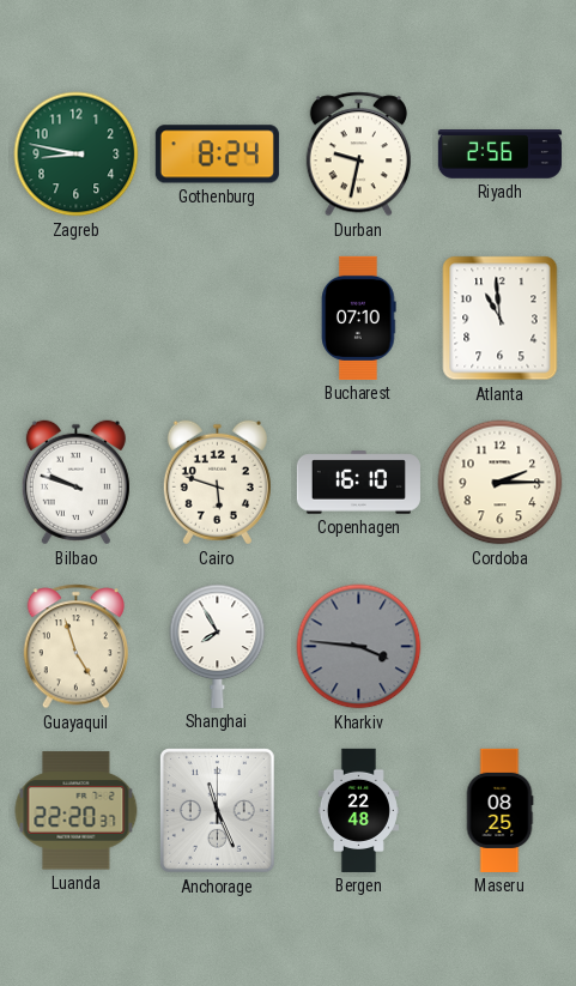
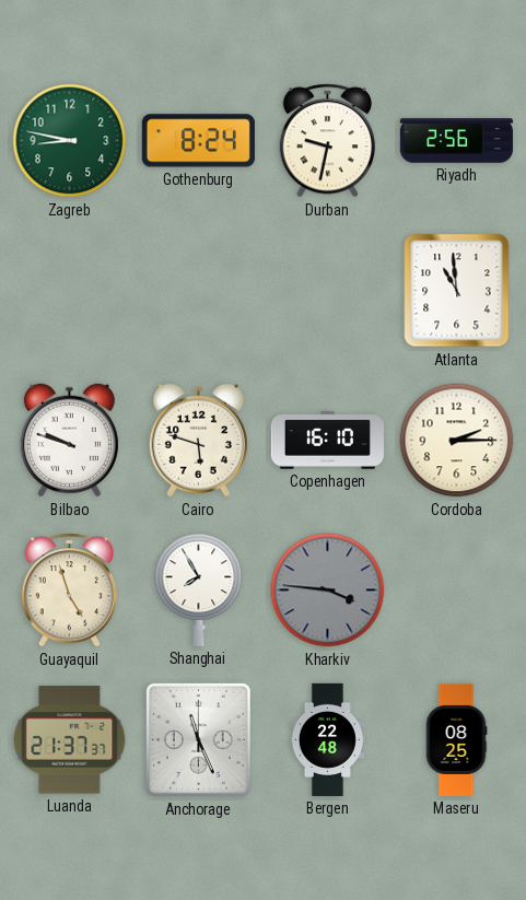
Bucharest: 07:10 -> none (359, 317)
Luanda: 22:20 -> 21:37 (70, 740)
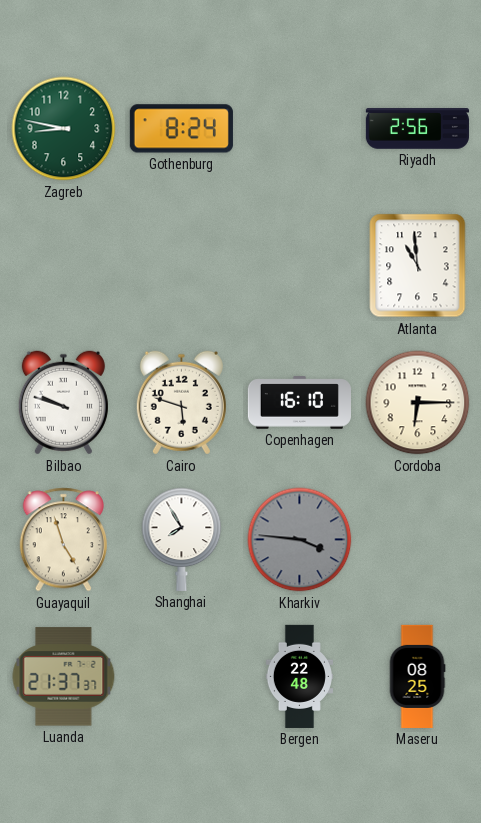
Durban: 9:32 -> none (327, 141)
Cordoba: 2:15 -> 6:15 (418, 403)
Anchorage: 11:26 -> none (199, 740)
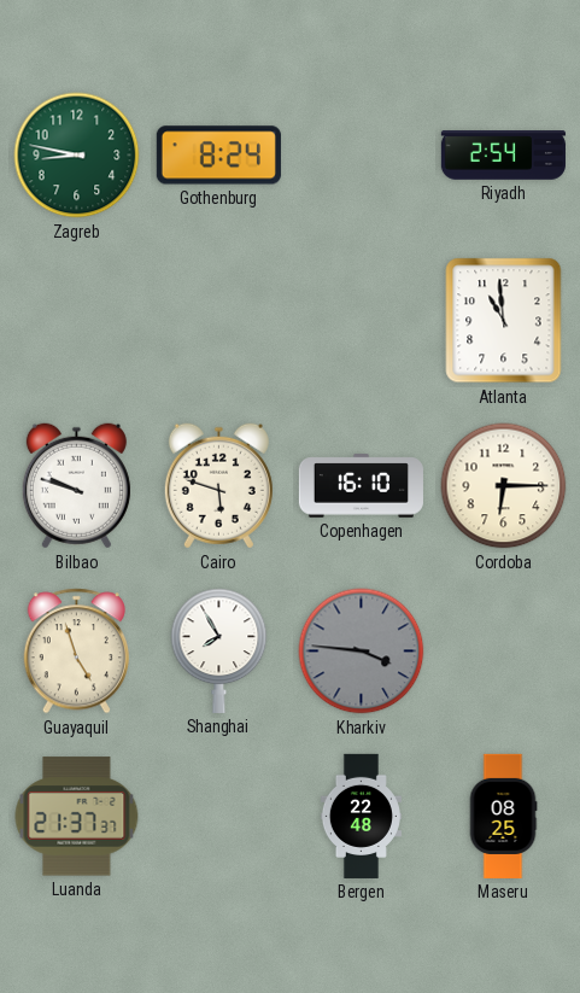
Riyadh: 2:56 -> 2:54 (503, 156)
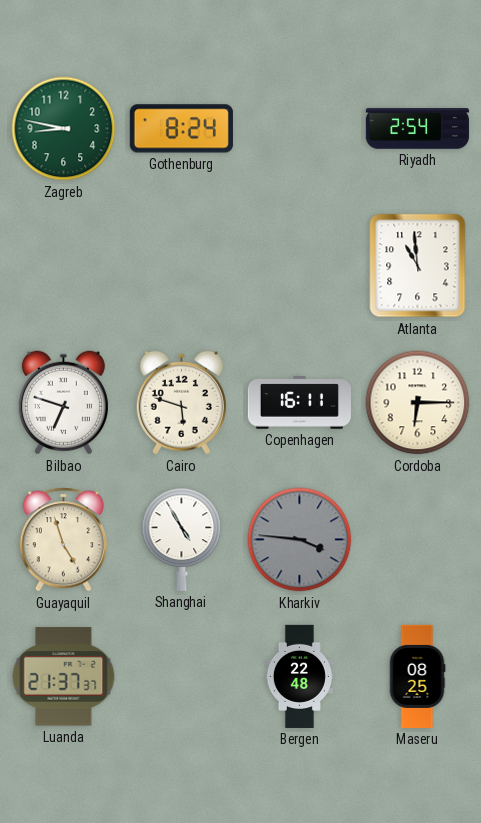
Bilbao: 9:48 -> 6:48 (63, 403)
Copenhagen: 16:10 -> 16:11 (299, 403)
Shanghai: 7:55 -> 4:55 (182, 539)
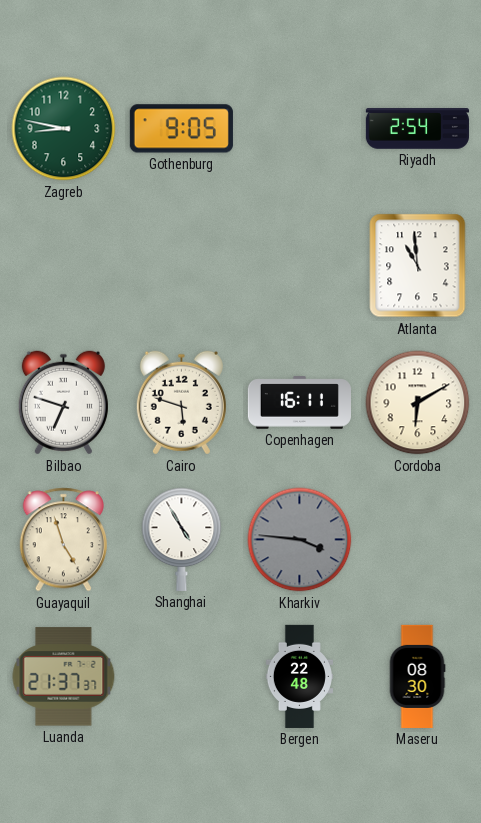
Gothenburg: 8:24 -> 9:05 (181, 129)
Cordoba: 6:15 -> 6:10 (418, 403)
Maseru: 08:25 -> 08:30 (417, 676)
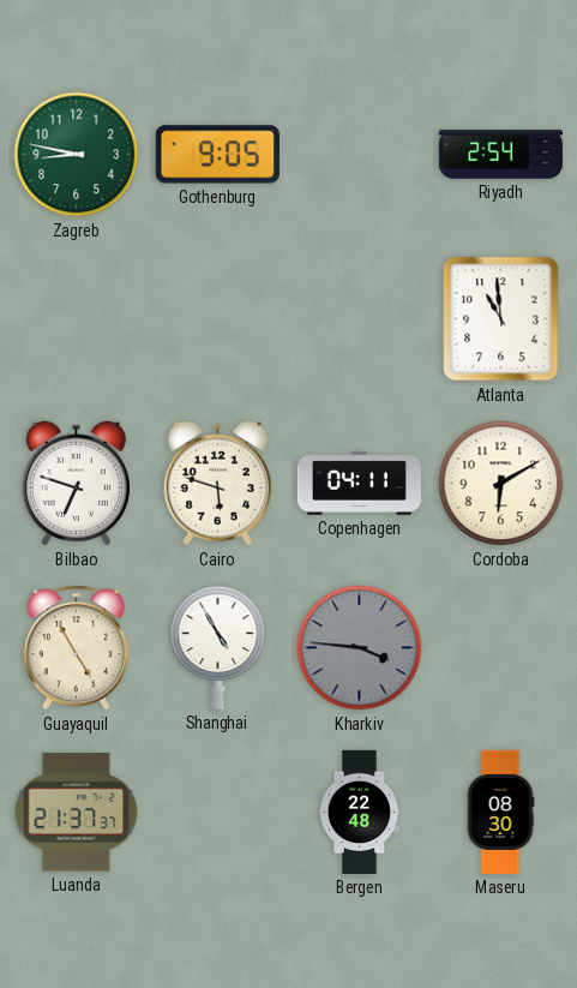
Copenhagen: 16:11 -> 04:11 (359, 484)
Guayaquil: 4:57 -> 4:55 (76, 648)
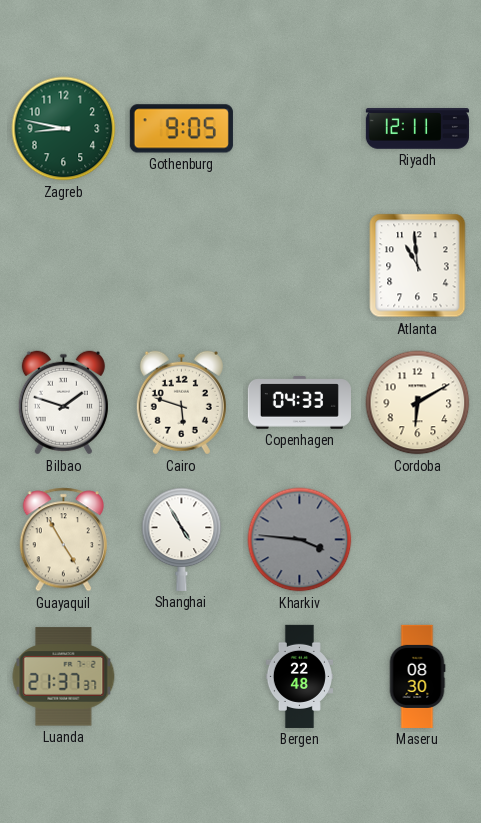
Riyadh: 2:54 -> 12:11 (417, 129)
Bilbao: 6:48 -> 1:48 (63, 403)
Copenhagen: 04:11 -> 04:33 (299, 403)
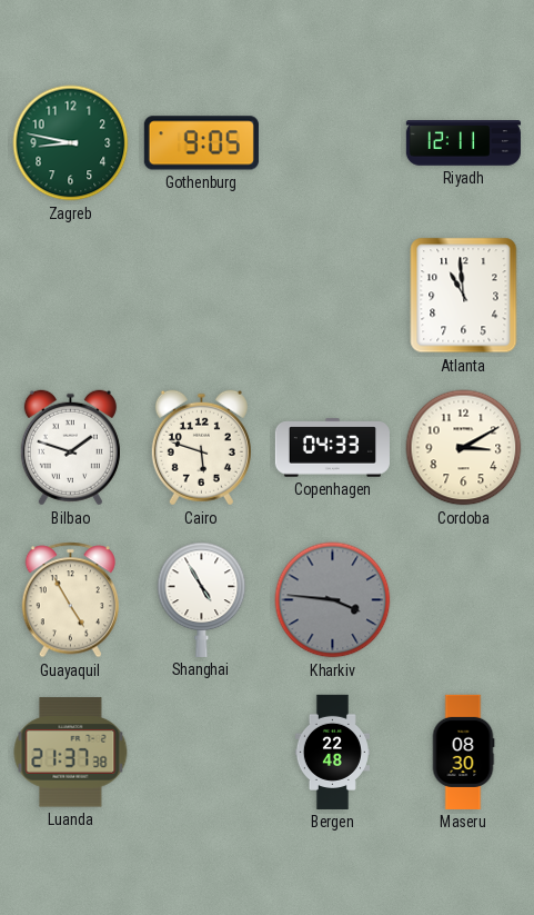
Cordoba: 6:10 -> 3:10 (464, 448)
Luanda: 21:37:37 -> 21:37:38 (71, 753)
